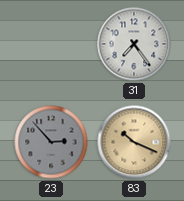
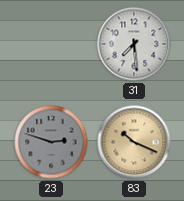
31: 7:24 -> 7:29 (134, 44)
23: 2:53 -> 2:48 (51, 142)
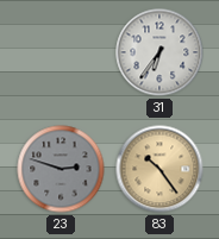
31: 7:29 -> 6:36 (159, 52)
83: 10:19 -> 10:24 (159, 169)
